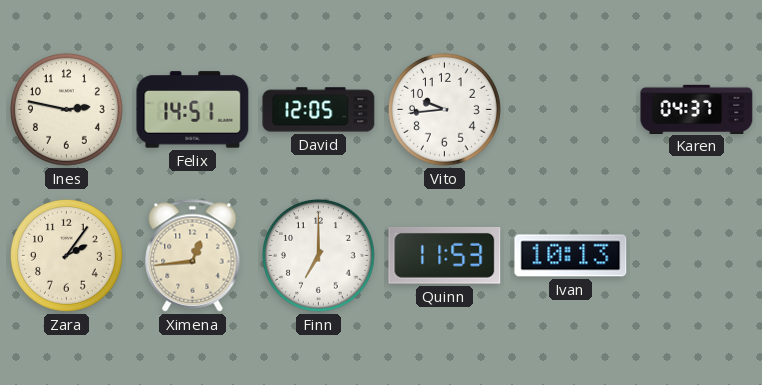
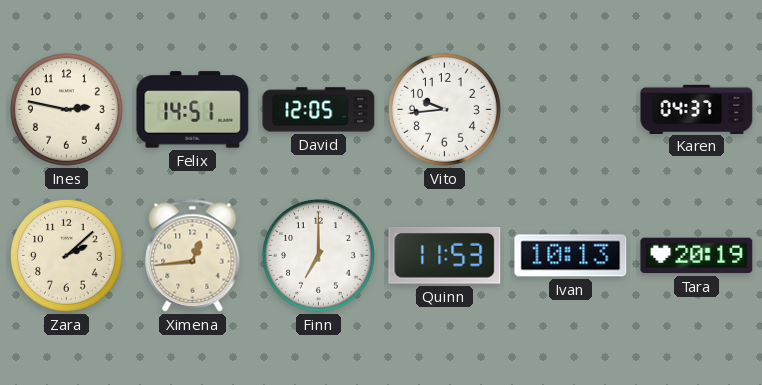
Zara: 2:06 -> 2:08 (66, 255)
Tara: none -> 20:19 (697, 256)
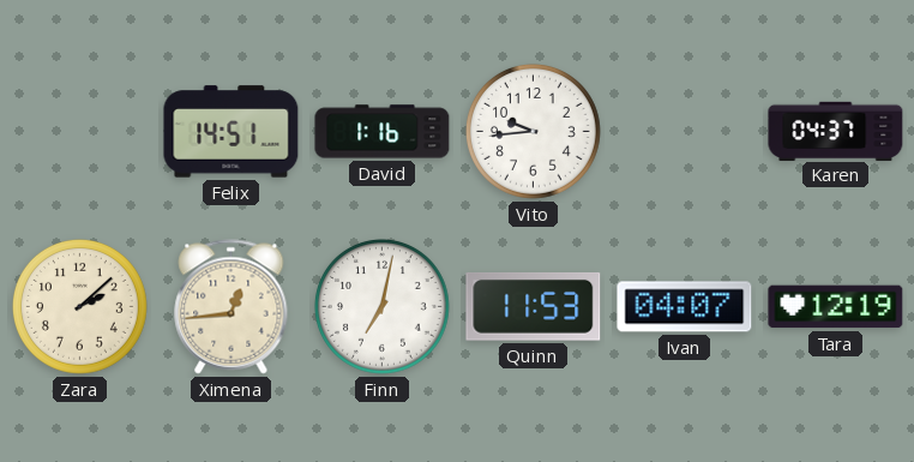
Ines: 2:47 -> none (66, 109)
David: 12:05 -> 1:16 (383, 132)
Finn: 7:00 -> 7:02 (381, 306)
Ivan: 10:13 -> 04:07 (685, 307)
Tara: 20:19 -> 12:19 (836, 307)
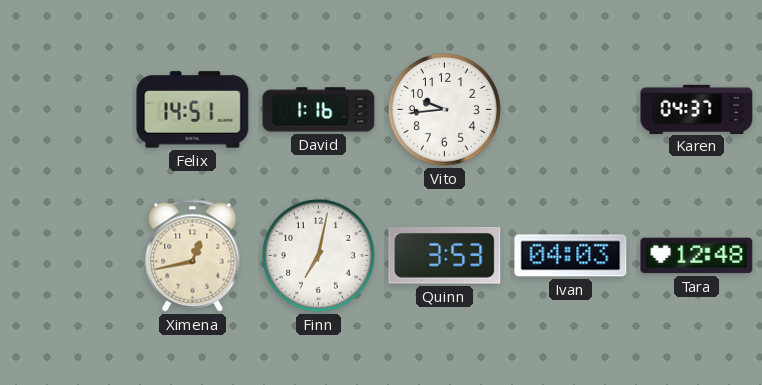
Zara: 2:08 -> none (79, 306)
Ximena: 12:44 -> 12:43 (193, 256)
Quinn: 11:53 -> 3:53 (445, 255)
Ivan: 04:07 -> 04:03 (571, 256)
Tara: 12:19 -> 12:48 (697, 256)
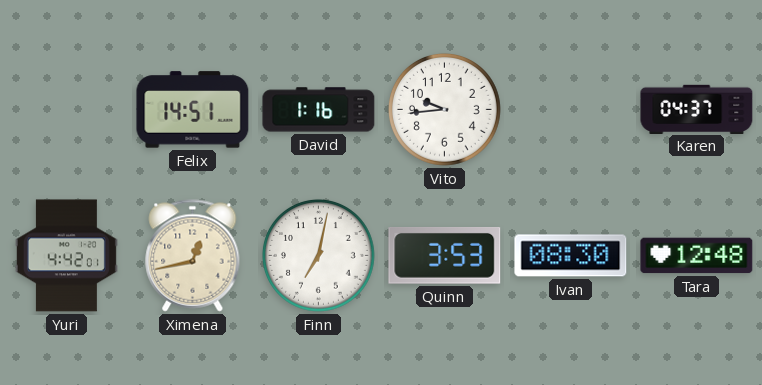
Yuri: none -> 4:42 (66, 256)
Ivan: 04:03 -> 08:30 (571, 256)
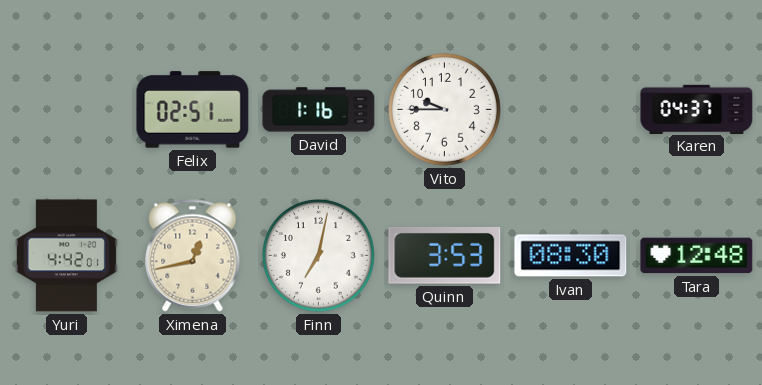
Felix: 14:51 -> 02:51 (193, 110)
Vito: 9:44 -> 9:45 (444, 109)
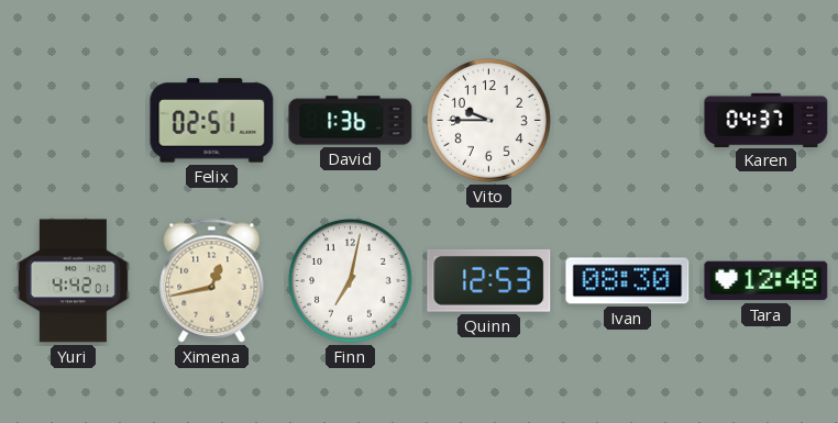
David: 1:16 -> 1:36 (351, 121)
Quinn: 3:53 -> 12:53 (489, 280)
